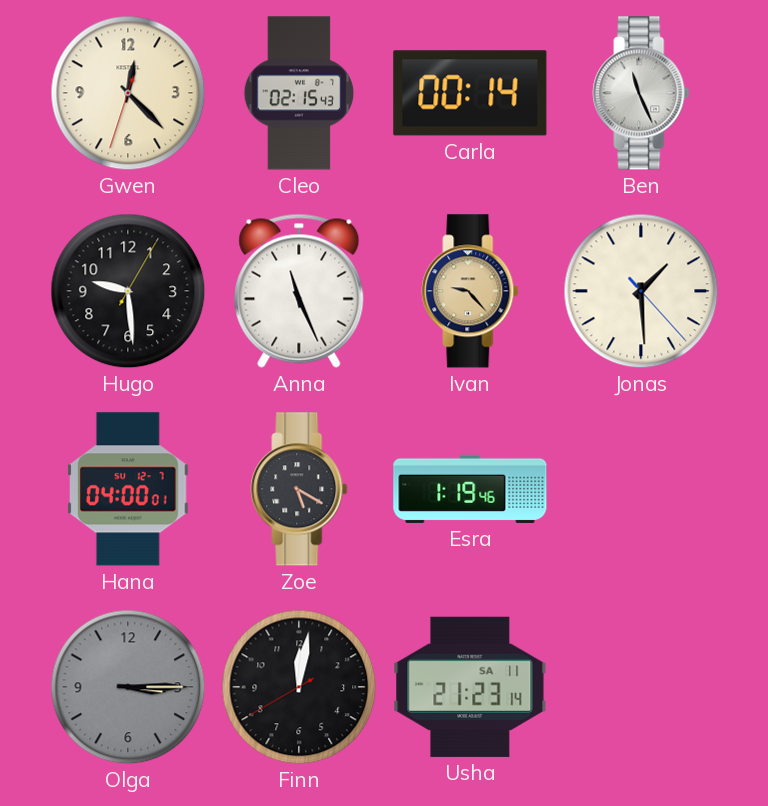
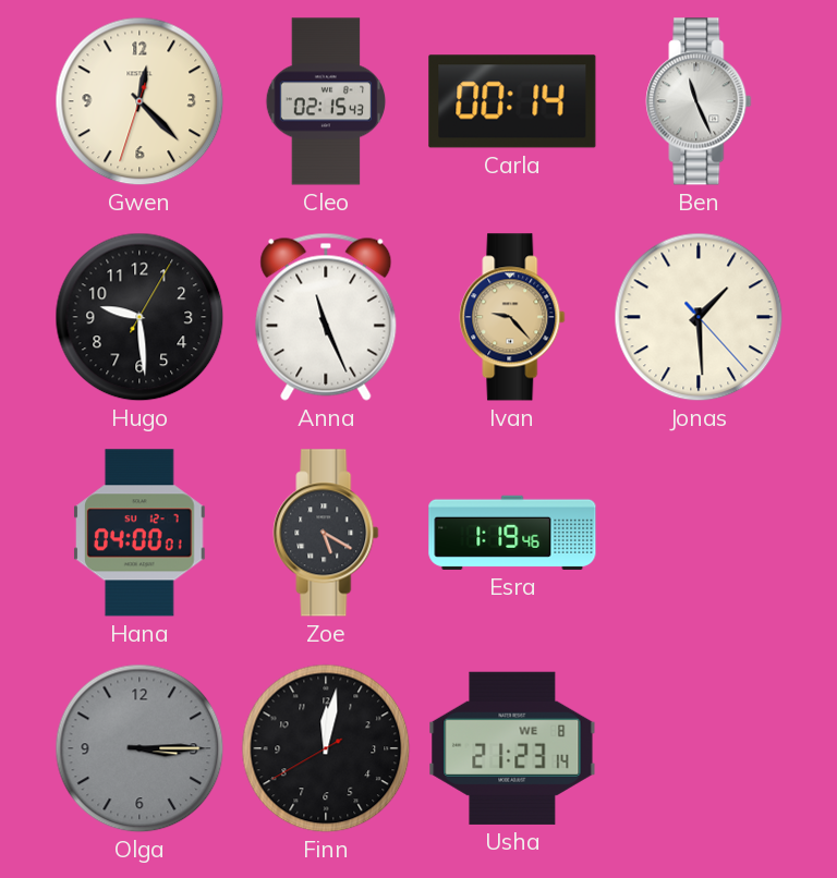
Usha date: SA 11 -> WE 8 (512, 748)
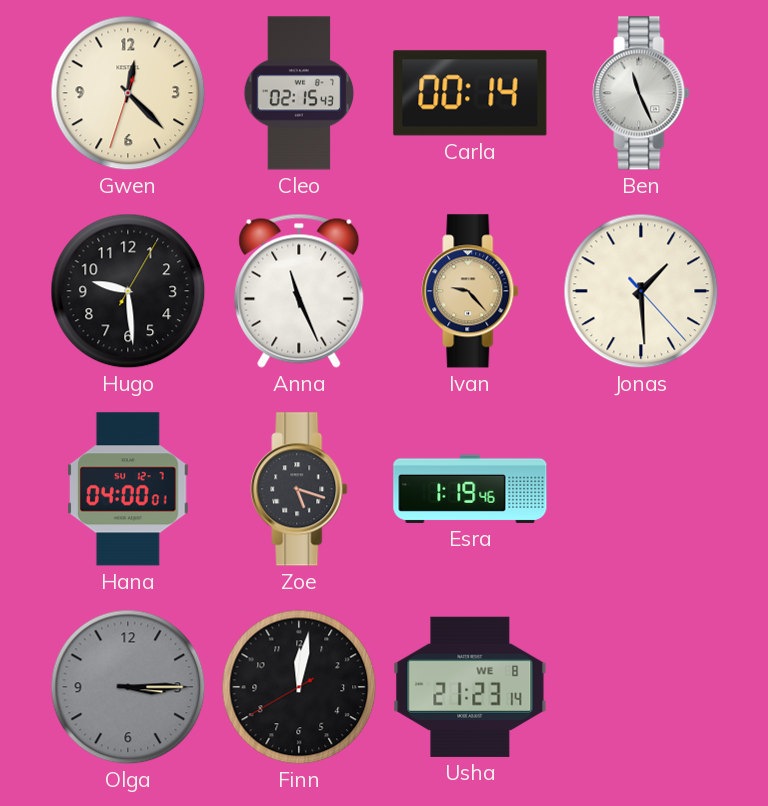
Zoe: 5:20 -> 5:18 (299, 489)
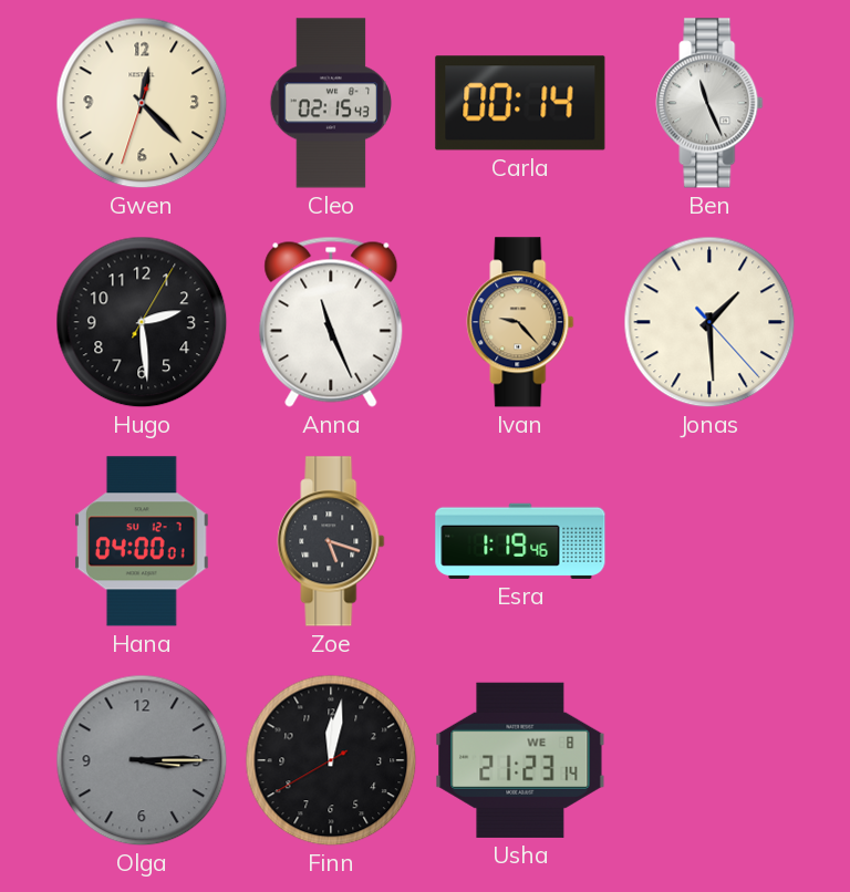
Hugo: 9:29 -> 2:29 (142, 322)
